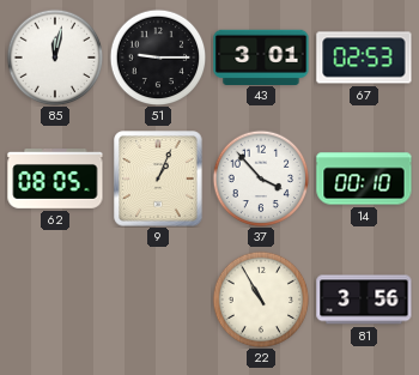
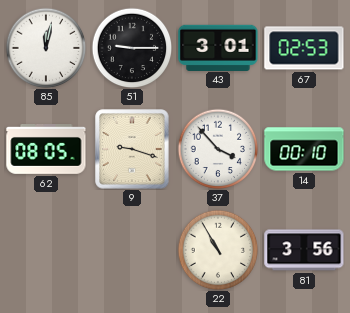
9: 1:04 -> 9:18 (132, 149)
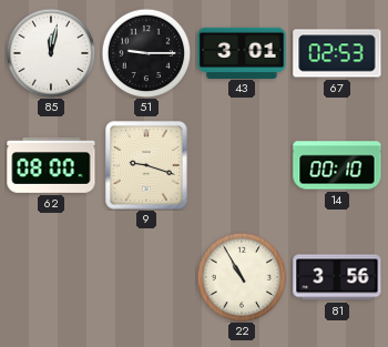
62: 08:05 -> 08:00 (51, 166)
37: 3:53 -> none (218, 149)
